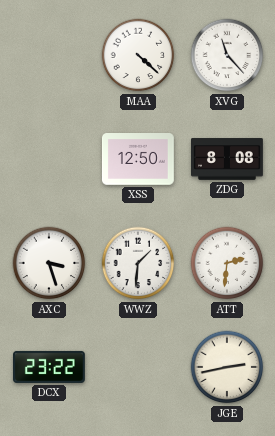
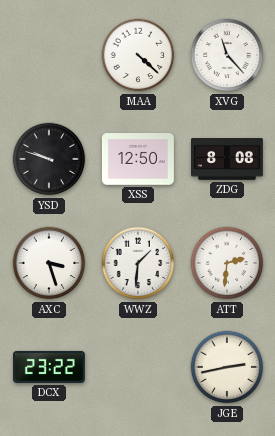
YSD: none -> 9:48 (49, 159)
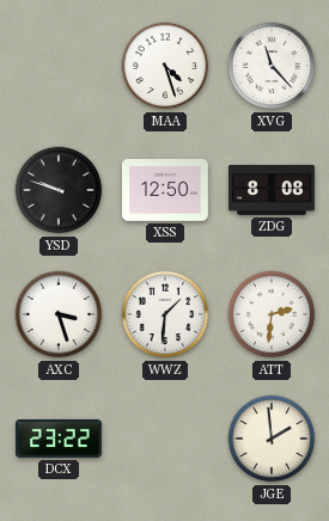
MAA: 4:22 -> 4:27 (165, 66)
JGE: 2:43 -> 1:59 (272, 439)
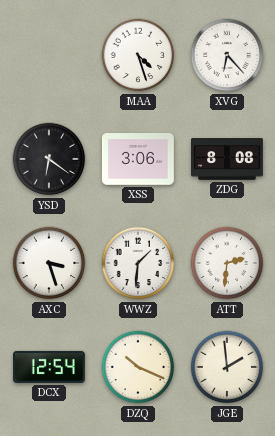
XVG: 11:23 -> 6:23 (227, 55)
YSD: 9:48 -> 6:21 (49, 159)
XSS: 12:50 -> 3:06 (138, 160)
DCX: 23:22 -> 12:54 (50, 367)
DZQ: none -> 10:19 (138, 367)
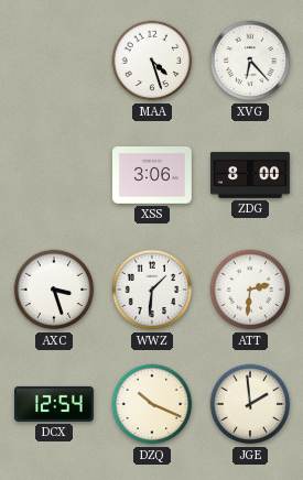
YSD: 6:21 -> none (49, 159)
ZDG: 8:08 -> 8:00 (251, 175)
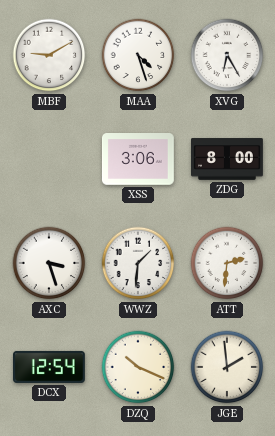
MBF: none -> 9:10 (49, 55)
XVG: 6:23 -> 6:25 (227, 55)
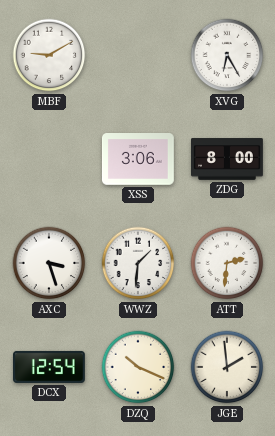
MAA: 4:27 -> none (138, 55)
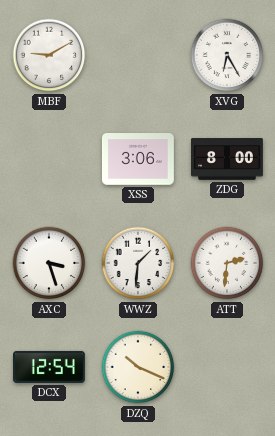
JGE: 1:59 -> none (227, 367)
